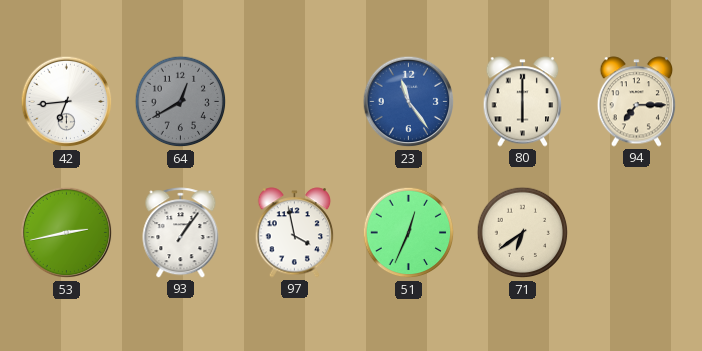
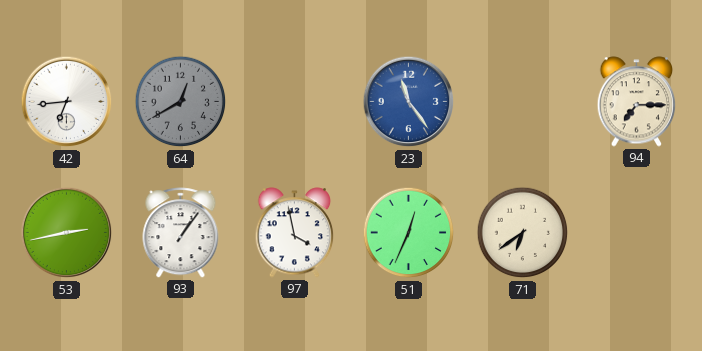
80: 6:00 -> none (523, 102)
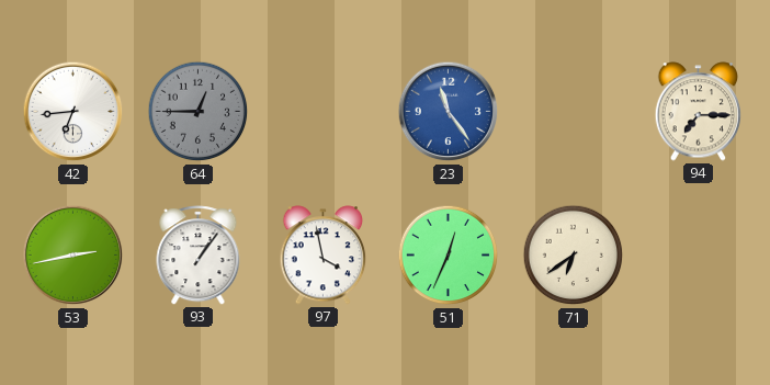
64: 12:40 -> 12:45 (199, 112)
